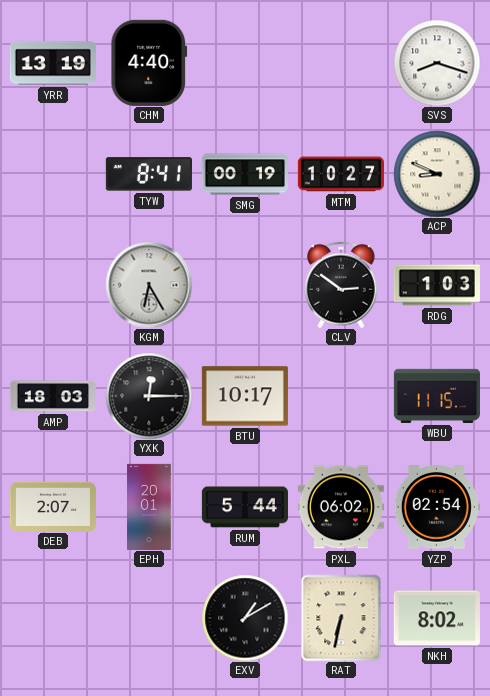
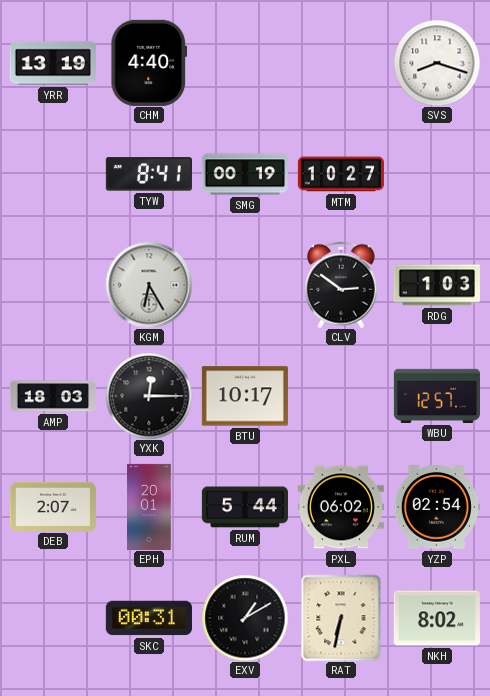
ACP: 8:49 -> none (437, 174)
WBU: 11:15 -> 12:57 (437, 396)
SKC: none -> 00:31 (149, 618)
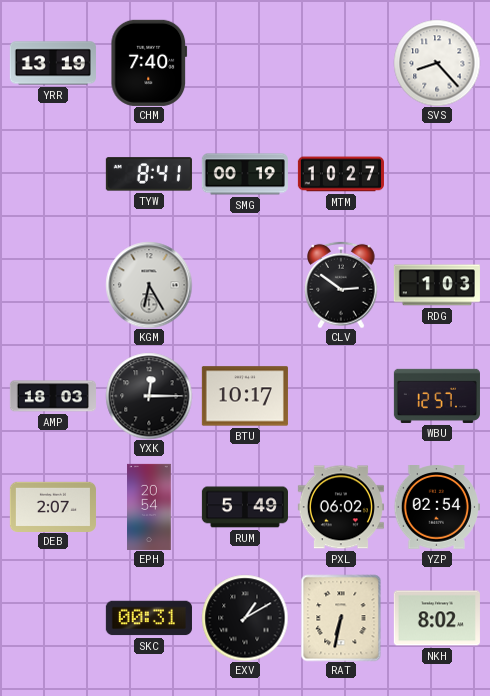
CHM: 4:40 -> 7:40 (149, 63)
SVS: 8:18 -> 8:23 (437, 63)
EPH: 20:01 -> 20:54 (149, 507)
RUM: 5:44 -> 5:49 (245, 507)
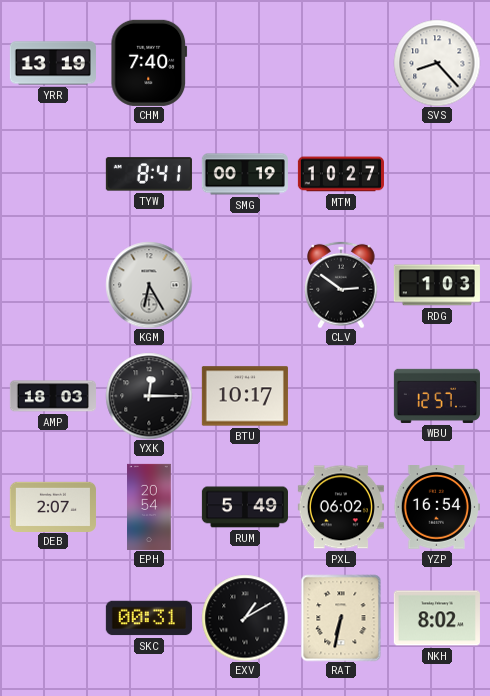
YZP: 02:54 -> 16:54 (437, 507)
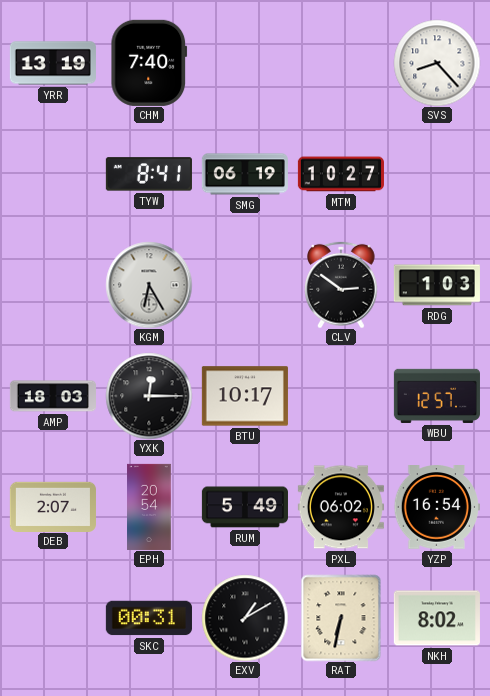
SMG: 00:19 -> 06:19 (245, 174)
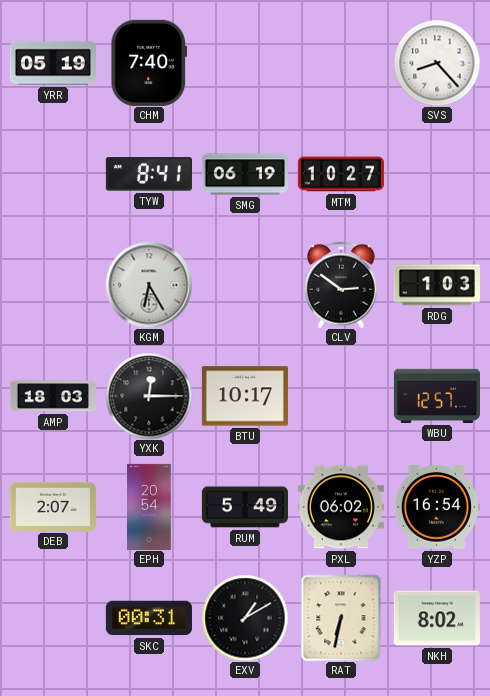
YRR: 13:19 -> 05:19 (53, 63)
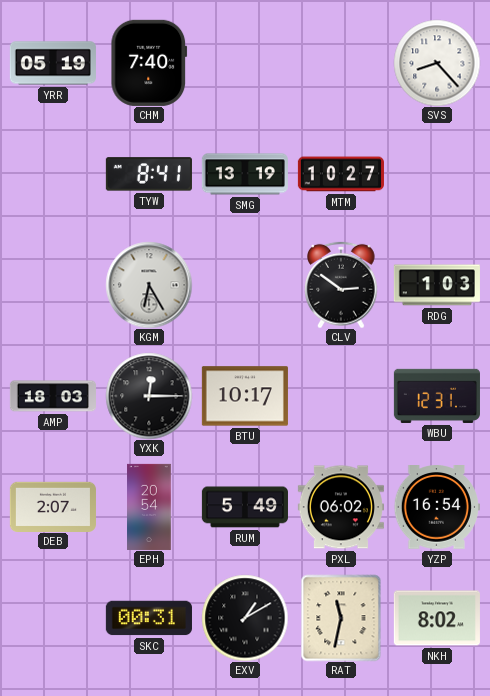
SMG: 06:19 -> 13:19 (245, 174)
WBU: 12:57 -> 12:31 (437, 396)
RAT: 6:32 -> 11:32 (341, 618)
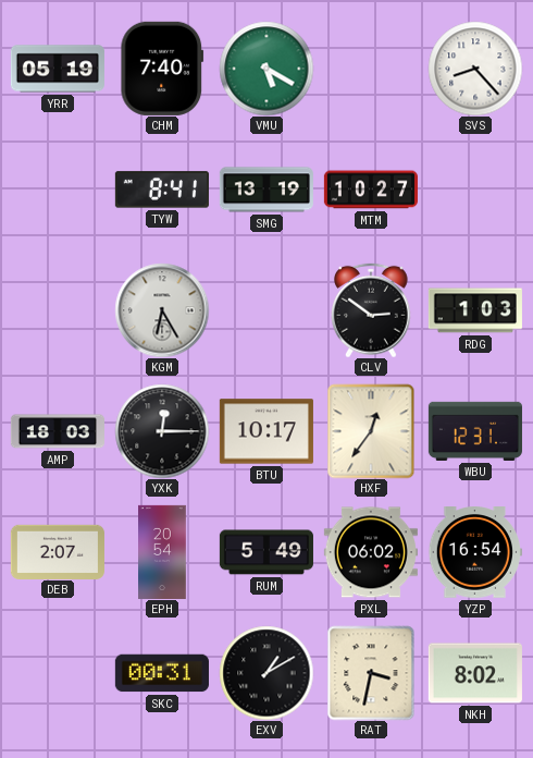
VMU: none -> 5:20 (266, 69)
HXF: none -> 12:36 (371, 431)
RAT: 11:32 -> 3:32 (371, 673)
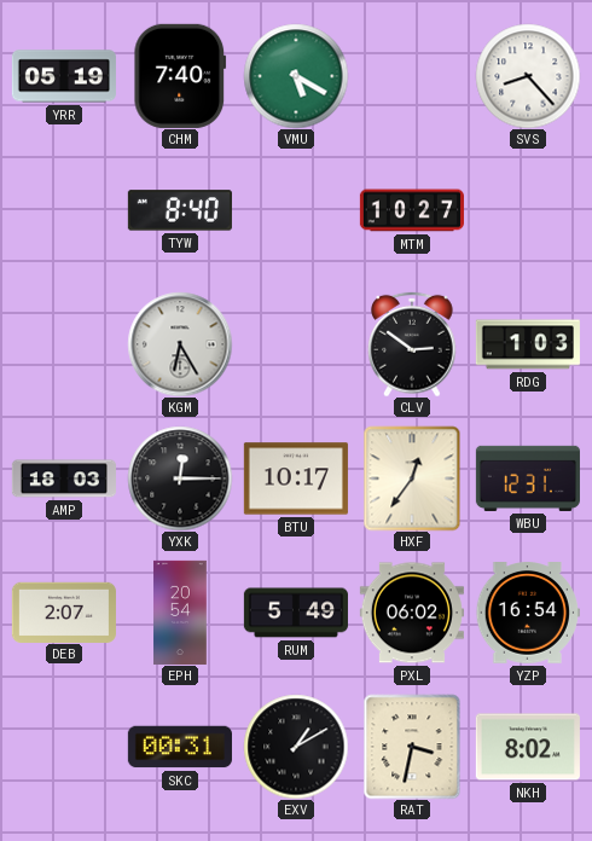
TYW: 8:41 -> 8:40 (180, 210)
SMG: 13:19 -> none (266, 189)
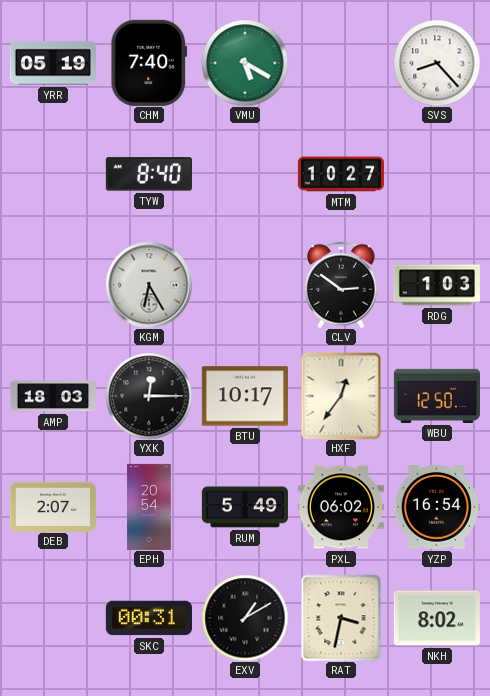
WBU: 12:31 -> 12:50 (437, 396)
